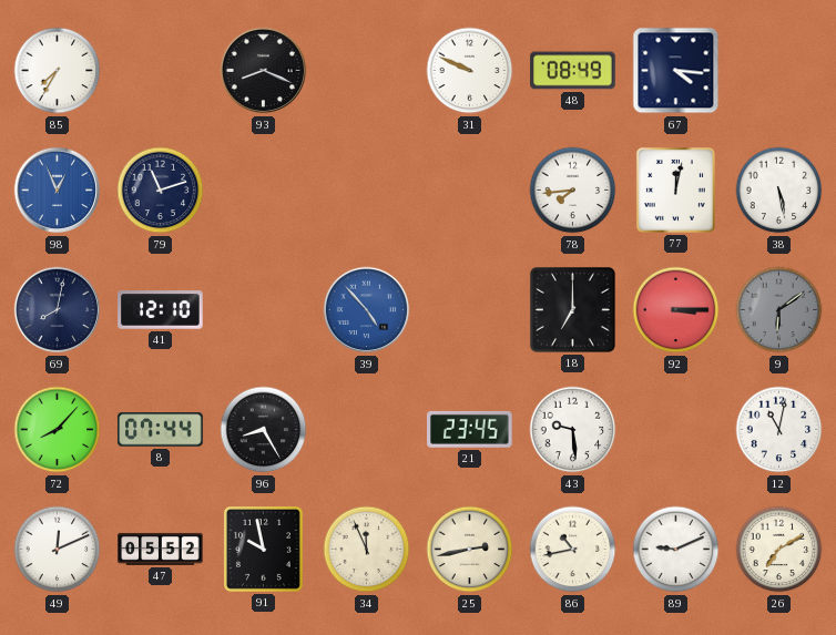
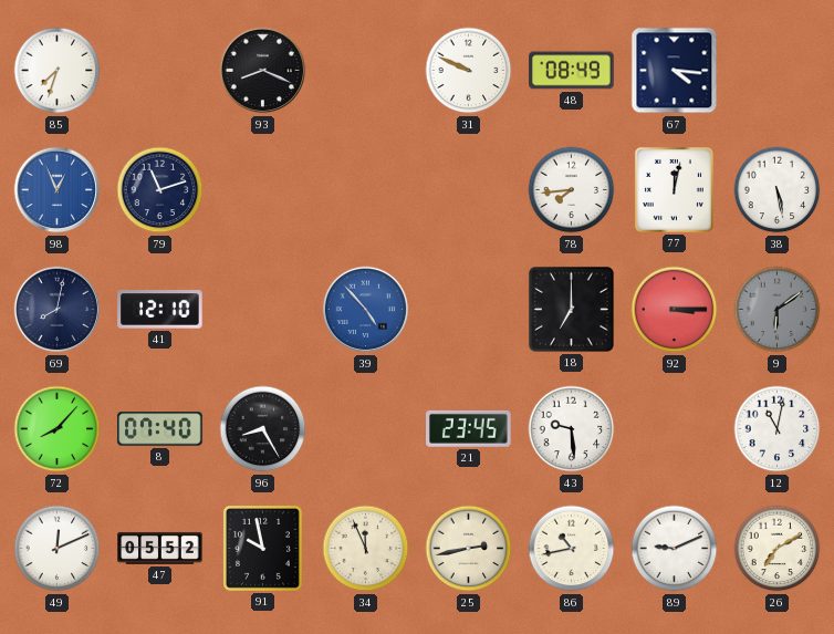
85: 7:35 -> 7:33 (58, 71)
8: 07:44 -> 07:40 (160, 429)
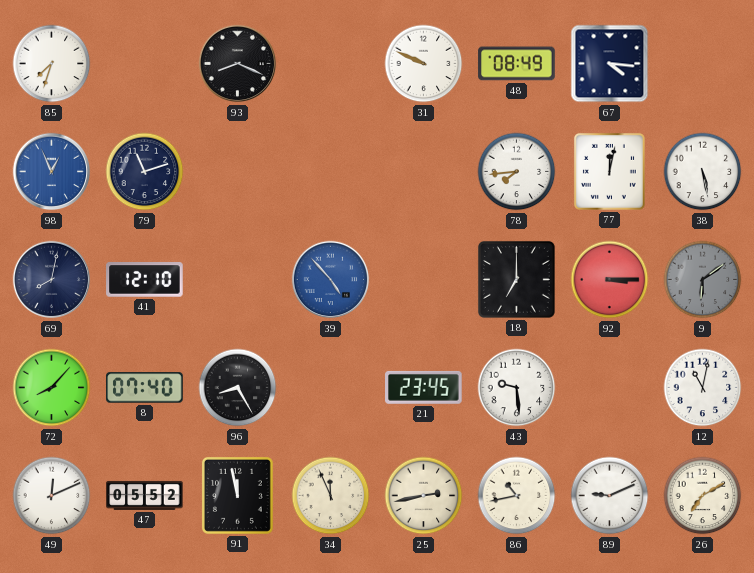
91: 9:58 -> 11:58 (237, 495)
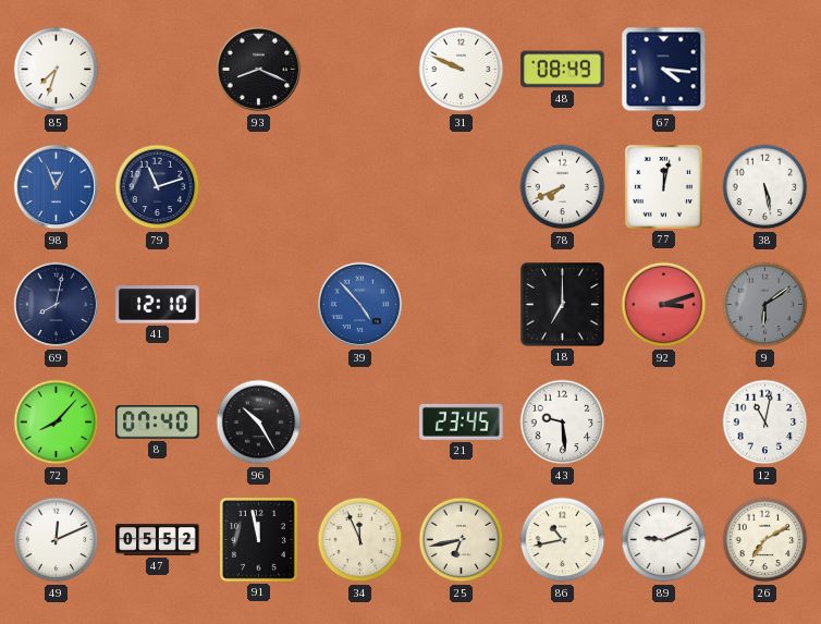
78: 7:44 -> 7:41 (563, 187)
92: 3:15 -> 3:12 (664, 305)
96: 8:25 -> 10:25 (259, 423)
25: 2:43 -> 6:43 (462, 540)
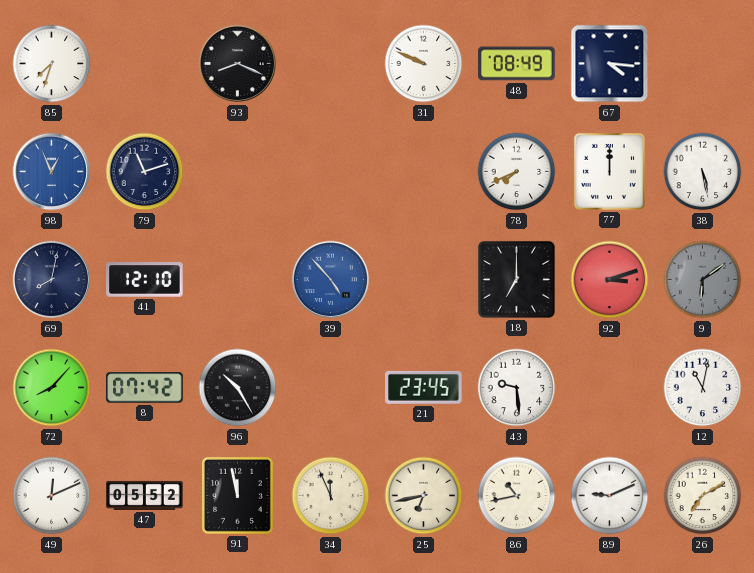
77: 12:02 -> 12:00 (609, 171)
8: 07:40 -> 07:42 (145, 388)
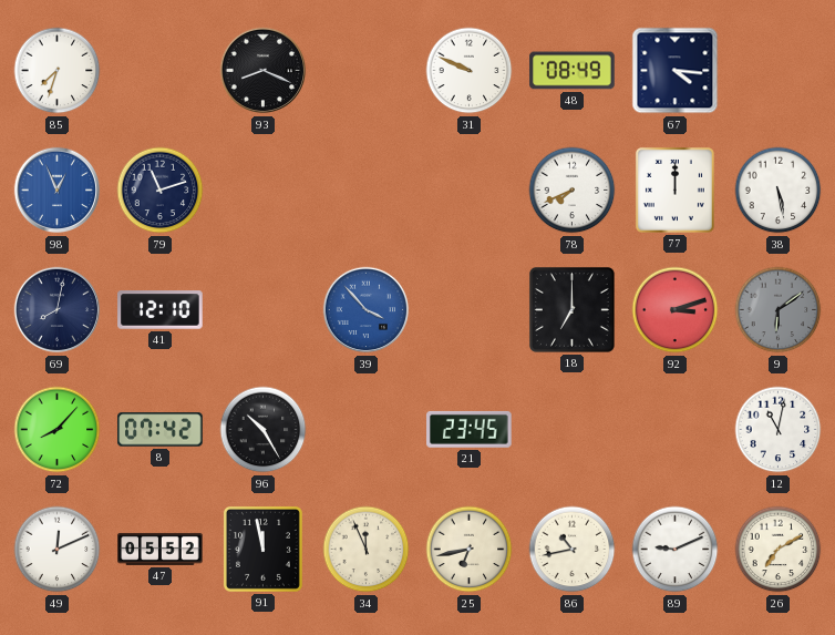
39: 4:53 -> 3:53 (367, 310)
43: 9:29 -> none (517, 388)
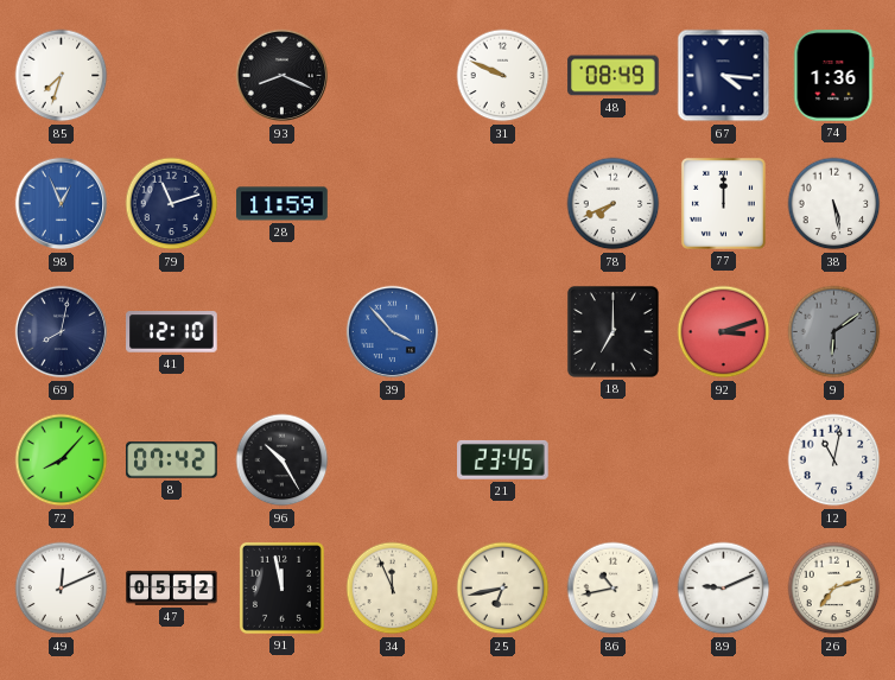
74: none -> 1:36 (834, 76)
28: none -> 11:59 (283, 204)
26: 7:10 -> 7:12 (834, 589)
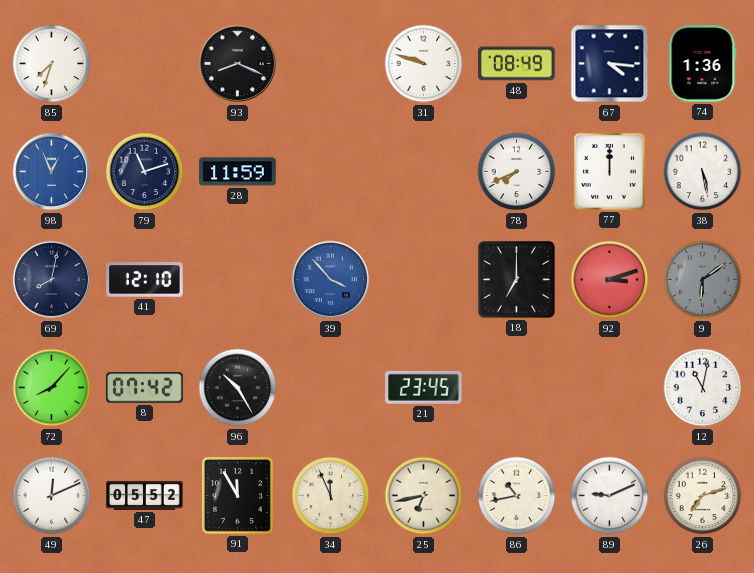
31: 9:49 -> 9:48 (424, 64)
91: 11:58 -> 11:55 (237, 495)
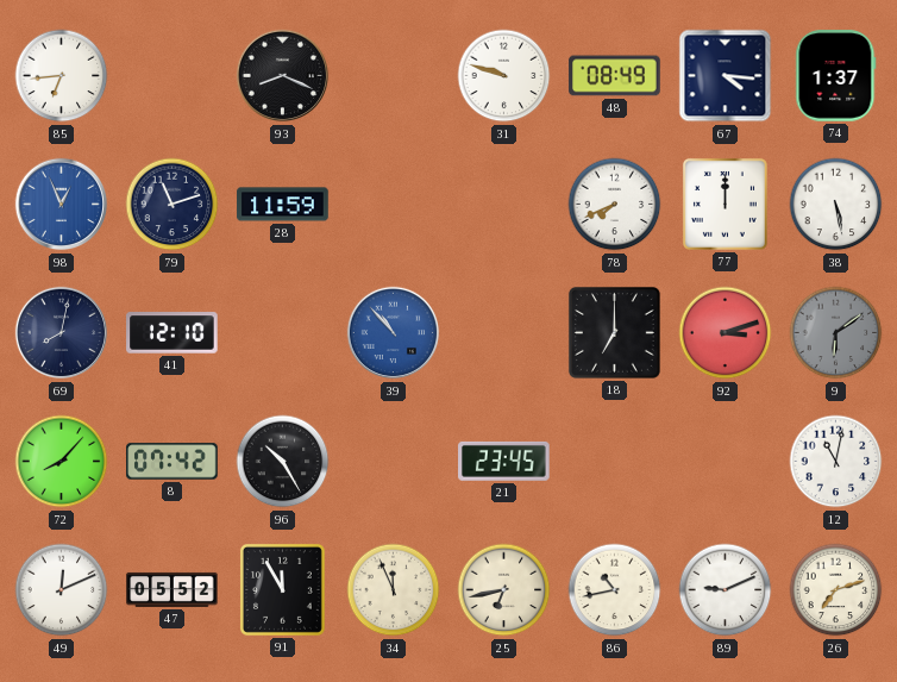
85: 7:33 -> 6:44 (62, 76)
74: 1:36 -> 1:37 (836, 76)
39: 3:53 -> 10:53 (394, 333)
